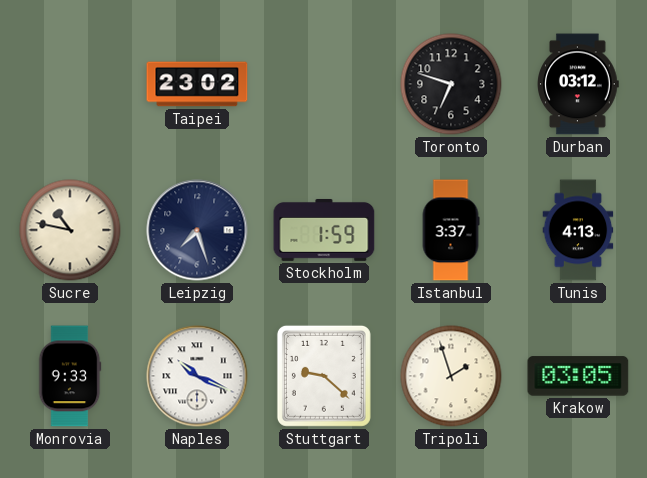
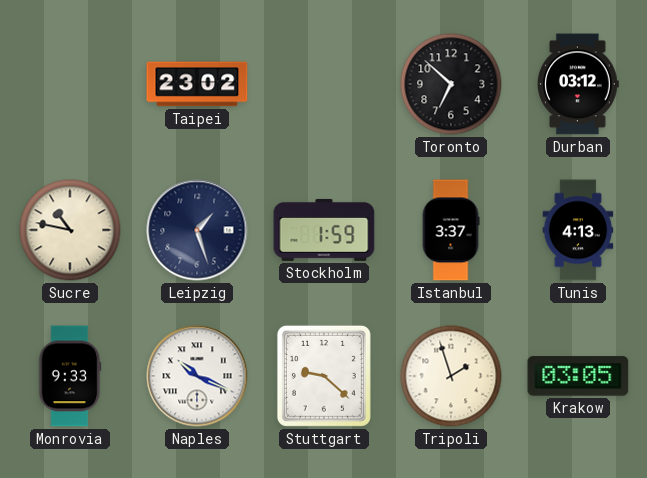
Toronto: 6:48 -> 6:52 (451, 84)
Leipzig: 7:27 -> 1:27 (197, 230)
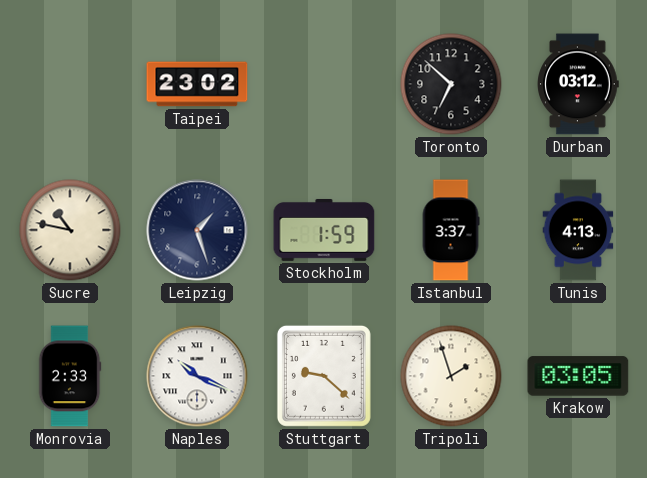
Monrovia: 9:33 -> 2:33 (70, 376)
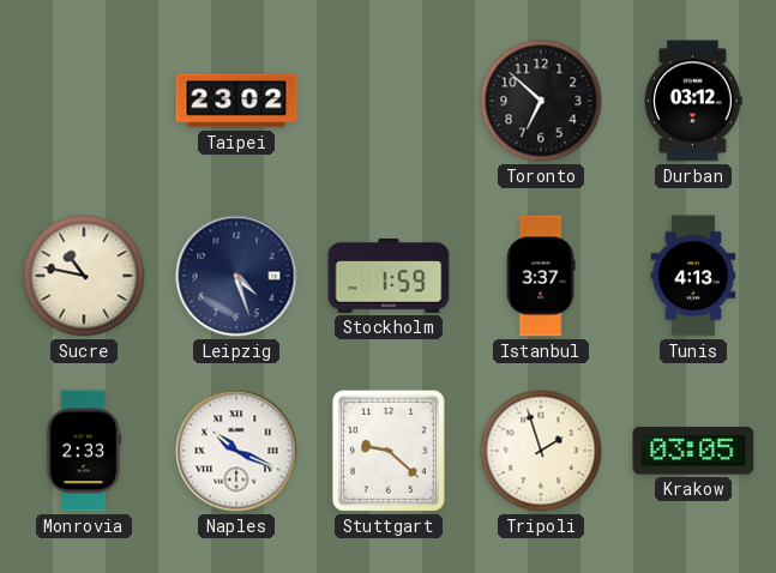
Leipzig: 1:27 -> 4:27 (236, 276)
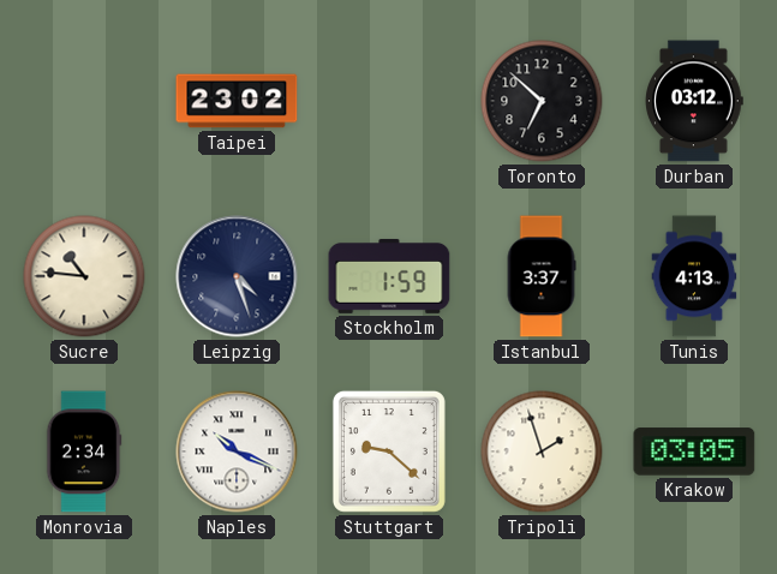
Sucre: 10:47 -> 10:46 (84, 276)
Monrovia: 2:33 -> 2:34 (84, 452)
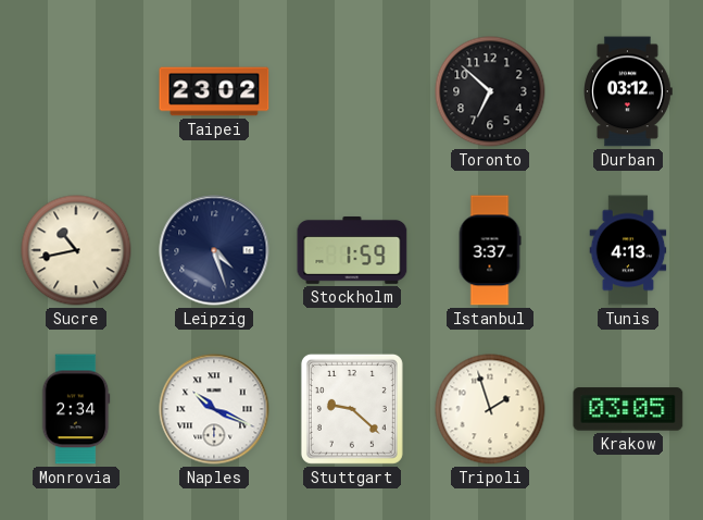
Sucre: 10:46 -> 10:43 (76, 250)
